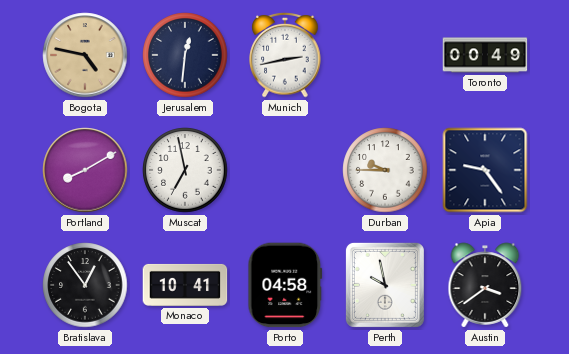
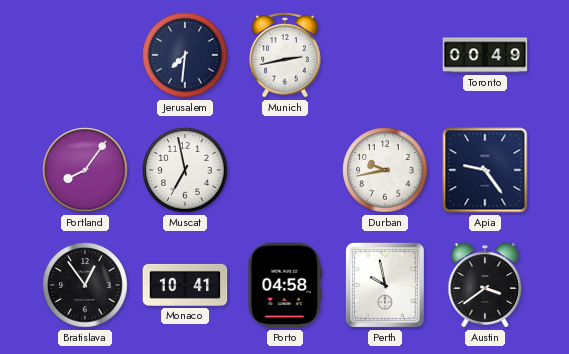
Bogota: 4:47 -> none (85, 55)
Jerusalem: 12:31 -> 7:31 (185, 55)
Portland: 8:10 -> 8:06 (85, 170)
Durban: 9:45 -> 9:43 (385, 170)
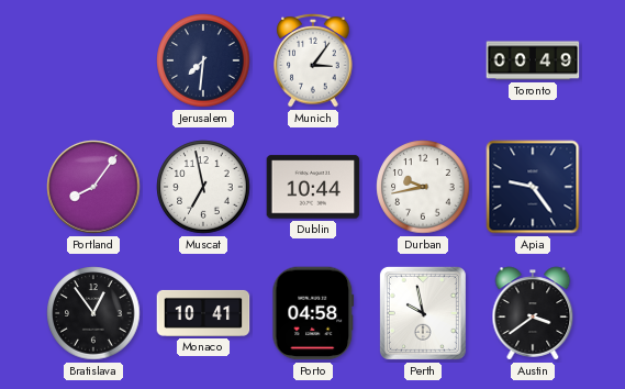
Munich: 2:43 -> 3:06 (313, 62)
Dublin: none -> 10:44 (313, 187)
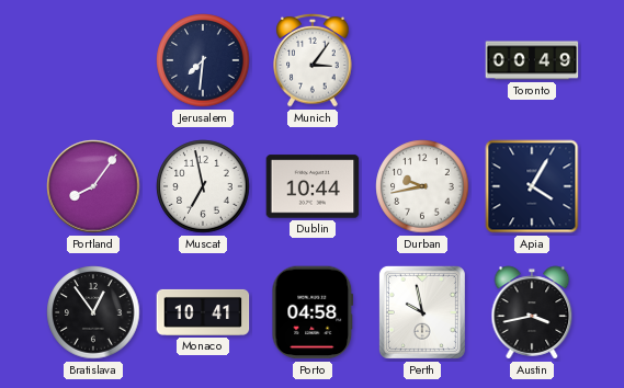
Apia: 9:24 -> 4:05 (532, 186)
Austin: 3:39 -> 3:43 (532, 312)
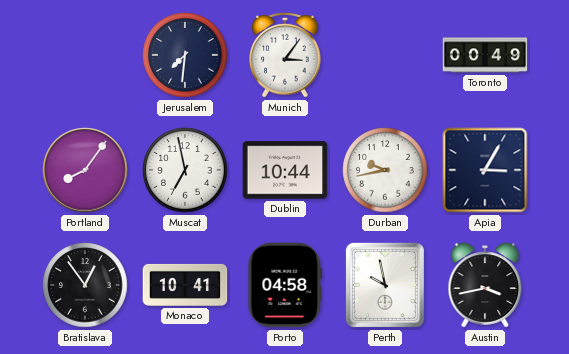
Apia: 4:05 -> 3:05 (485, 170)
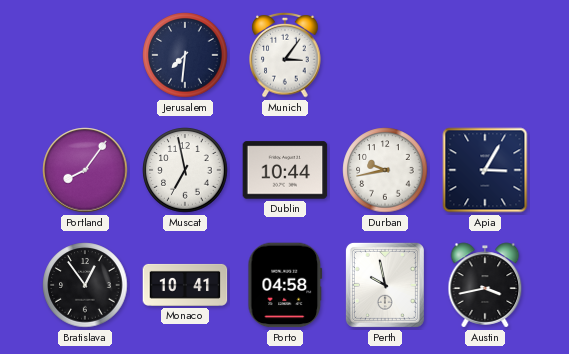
Toronto: 00:49 -> none (485, 55)
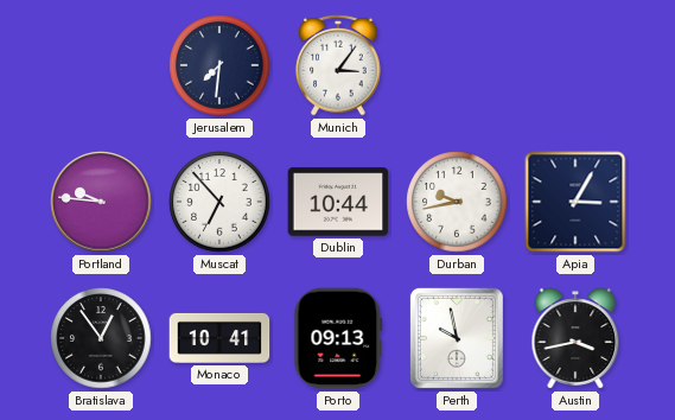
Portland: 8:06 -> 9:46 (101, 202)
Muscat: 6:58 -> 6:53 (219, 202)
Porto: 04:58 -> 09:13 (338, 338)
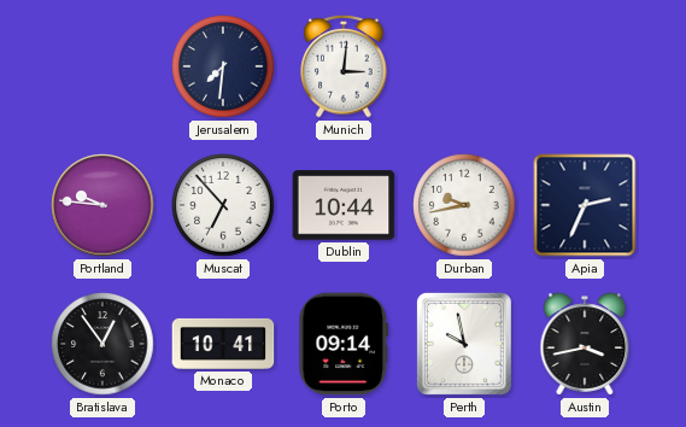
Munich: 3:06 -> 3:01 (344, 68)
Apia: 3:05 -> 2:34 (585, 205)
Porto: 09:13 -> 09:14 (344, 344)
